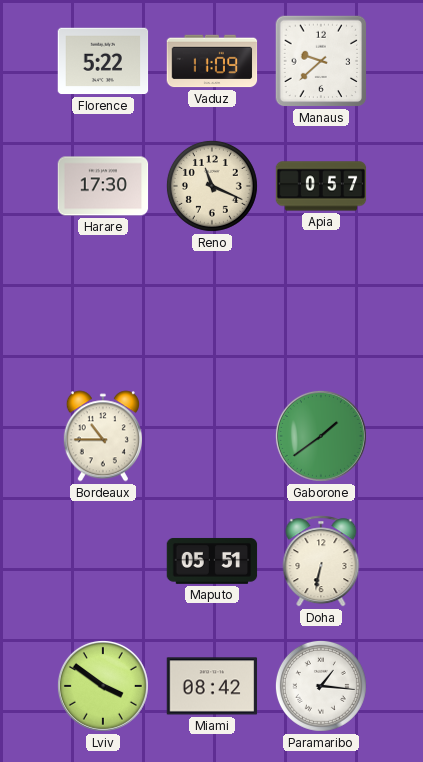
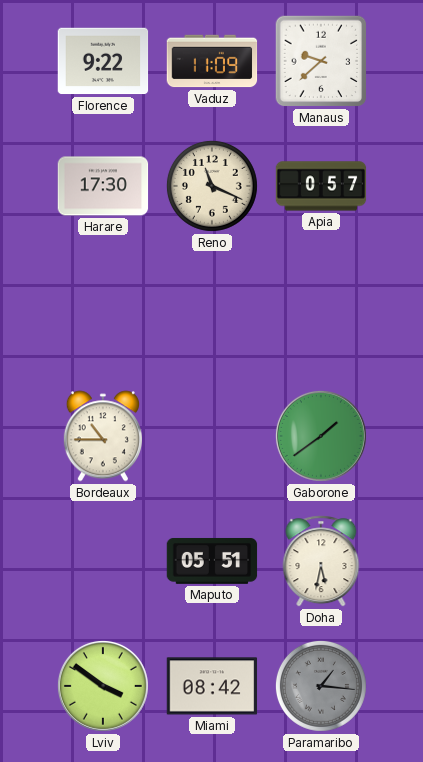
Florence: 5:22 -> 9:22 (103, 61)
Doha: 6:32 -> 5:32 (321, 561)
Paramaribo dial: white -> grey (321, 686)
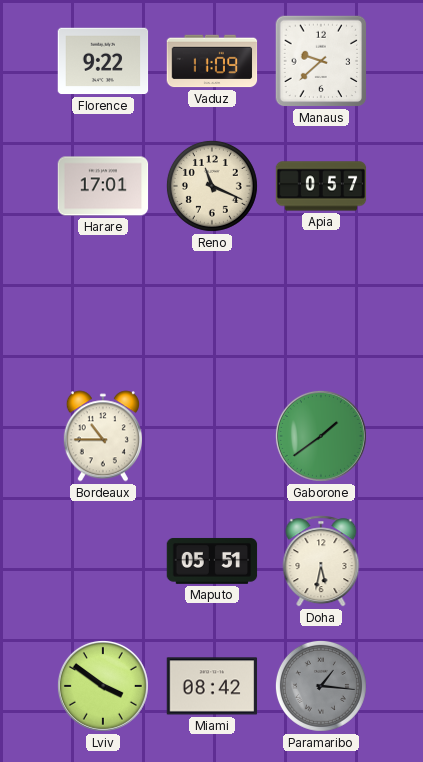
Harare: 17:30 -> 17:01 (103, 186)
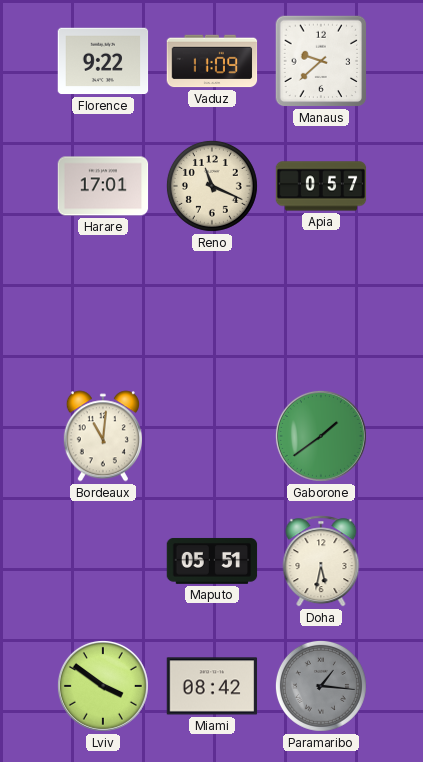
Bordeaux: 10:45 -> 11:01 (103, 436)
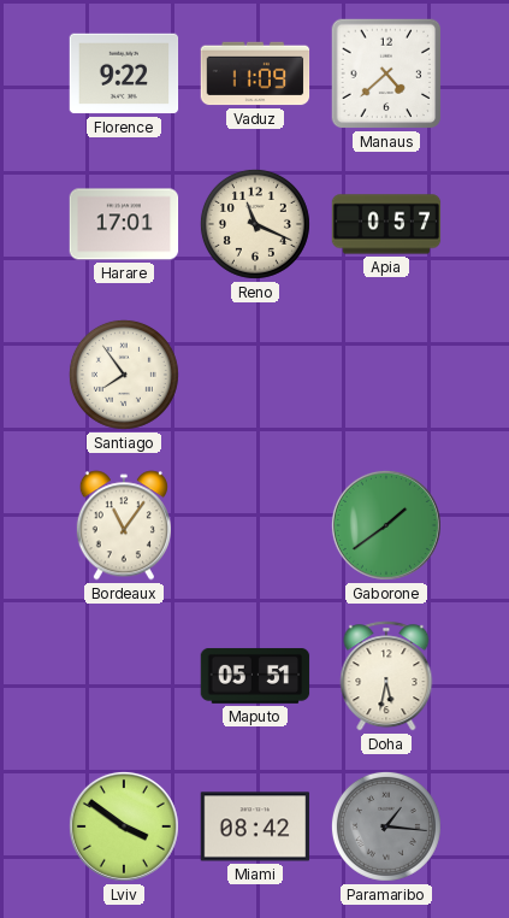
Manaus: 9:38 -> 4:38 (386, 73)
Santiago: none -> 7:54 (124, 375)
Bordeaux: 11:01 -> 11:06 (124, 525)
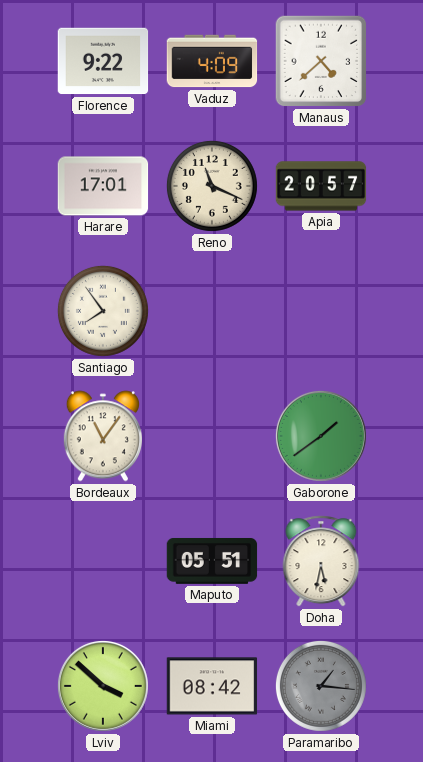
Vaduz: 11:09 -> 4:09 (212, 61)
Apia: 0:57 -> 20:57 (321, 186)
Lviv: 3:51 -> 3:52 (103, 686)
